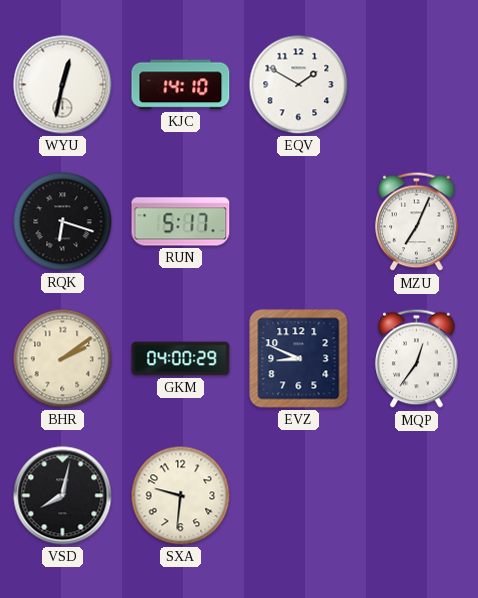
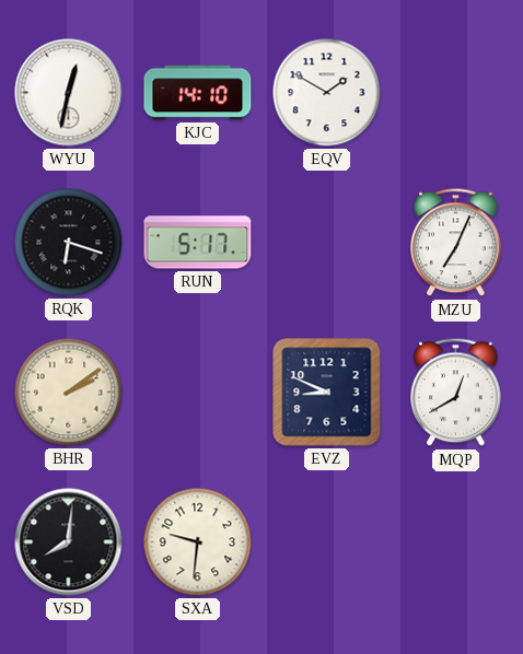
GKM: 04:00 -> none (181, 359)
MQP: 12:36 -> 12:40 (456, 393)
VSD: 8:02 -> 8:01 (69, 542)
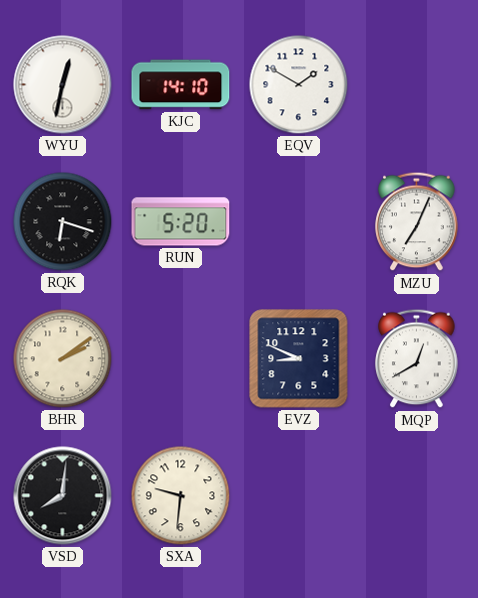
RUN: 5:17 -> 5:20 (181, 222)
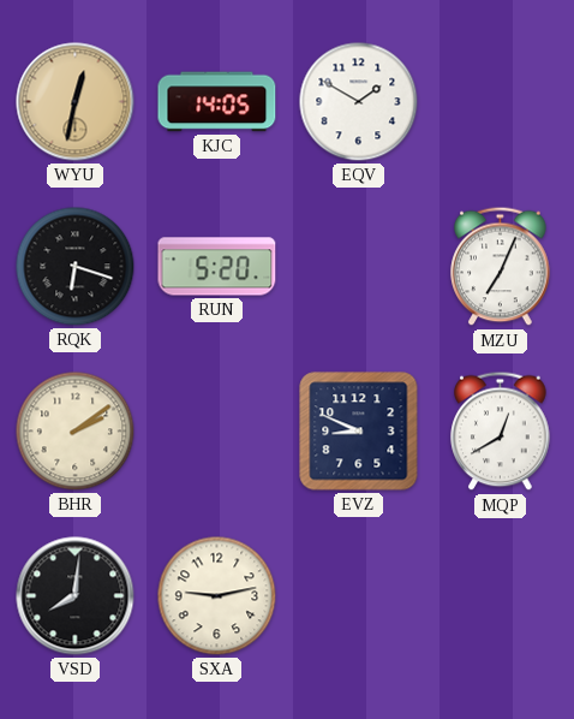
WYU dial: white -> champagne (76, 102)
KJC: 14:10 -> 14:05 (217, 102)
SXA: 9:31 -> 9:13 (217, 596)
